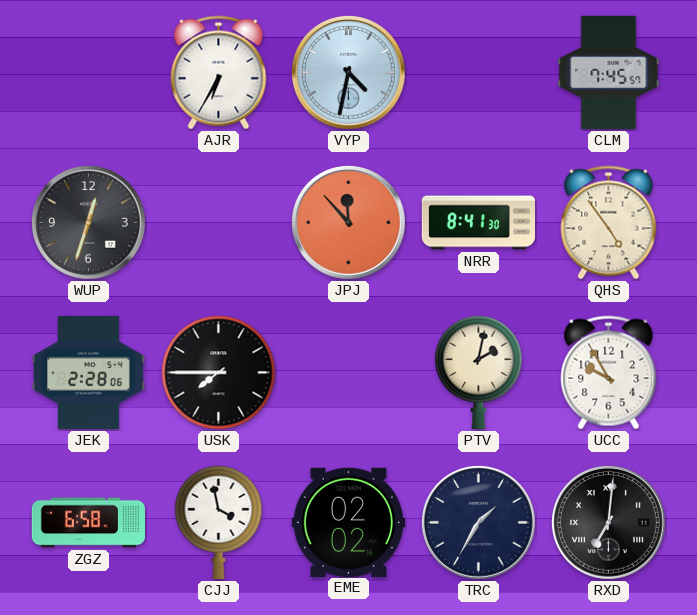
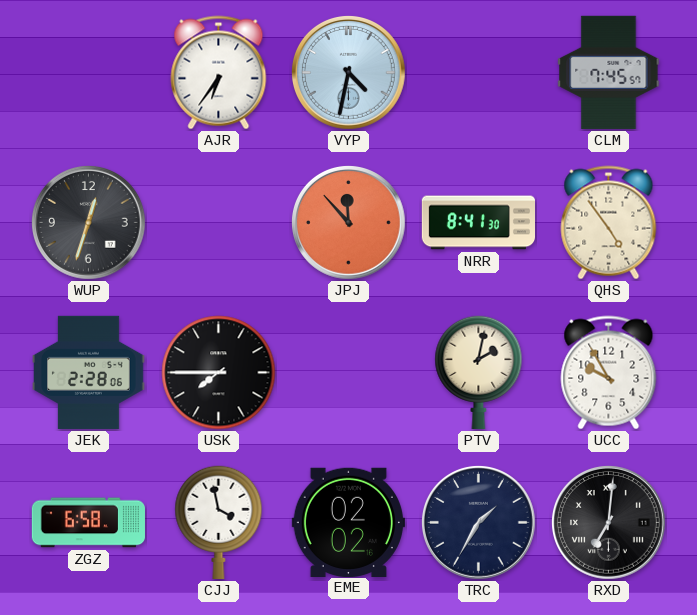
AJR: 6:35 -> 6:36 (219, 73)
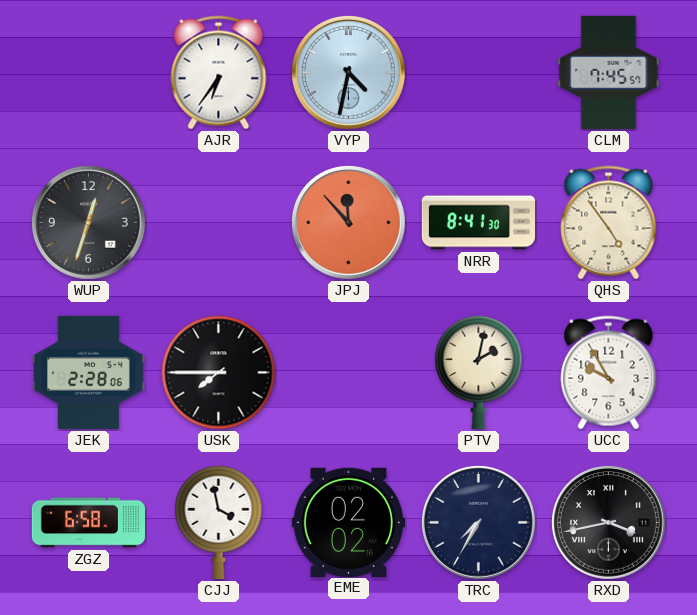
TRC: 1:35 -> 7:35 (479, 523)
RXD: 7:01 -> 3:43 (609, 523)
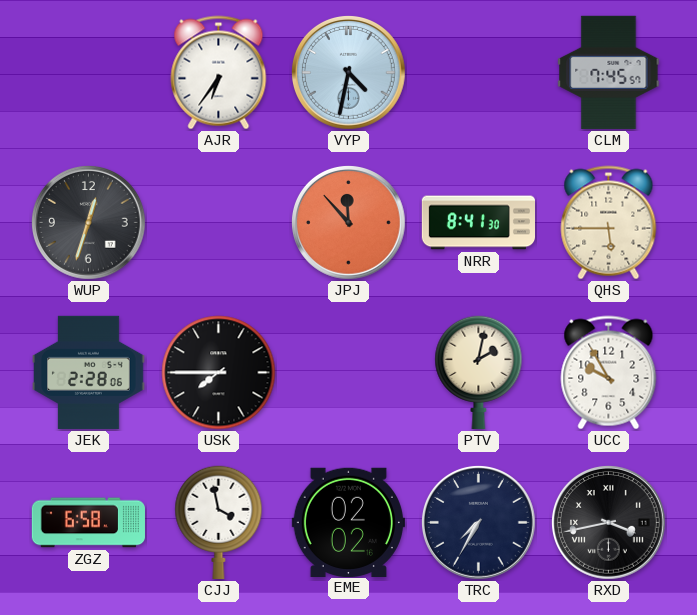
QHS: 4:54 -> 5:45 (609, 223)
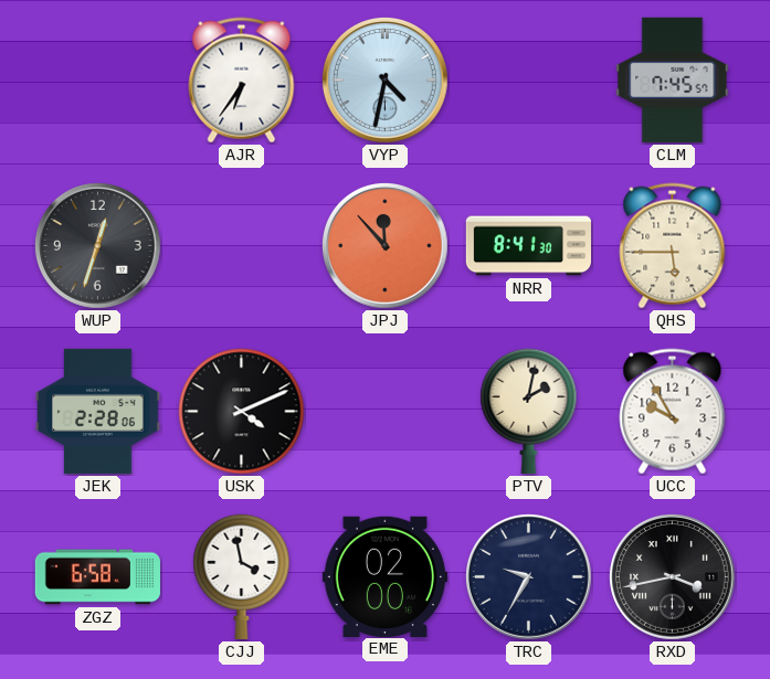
USK: 7:45 -> 4:11 (242, 412)
EME: 02:02 -> 02:00 (384, 576)
TRC: 7:35 -> 9:35 (529, 577)
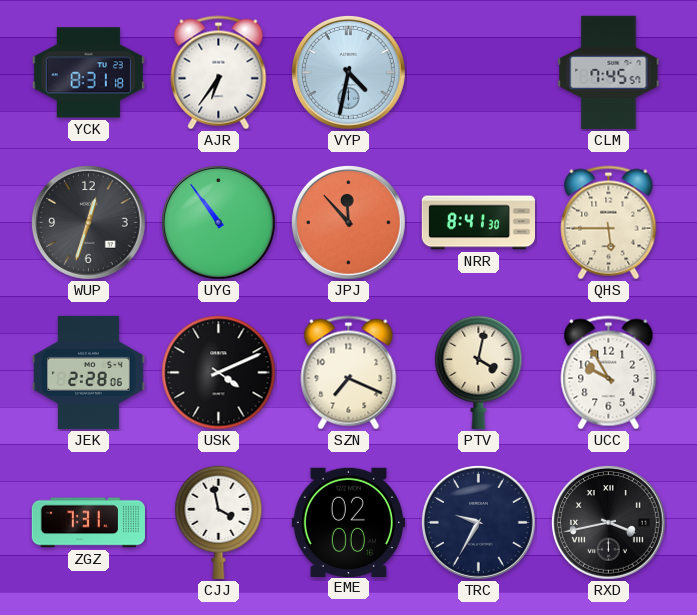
YCK: none -> 8:31 (88, 73)
UYG: none -> 10:54 (219, 223)
SZN: none -> 7:19 (349, 373)
PTV: 2:02 -> 4:02 (479, 372)
ZGZ: 6:58 -> 7:31 (88, 523)
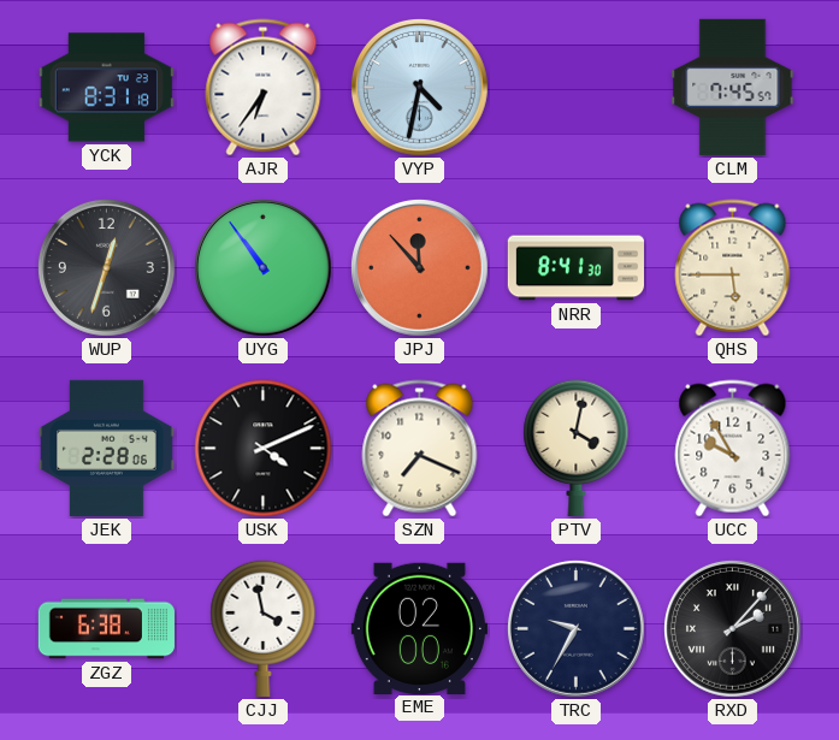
ZGZ: 7:31 -> 6:38 (106, 629)
RXD: 3:43 -> 2:07 (733, 629)
